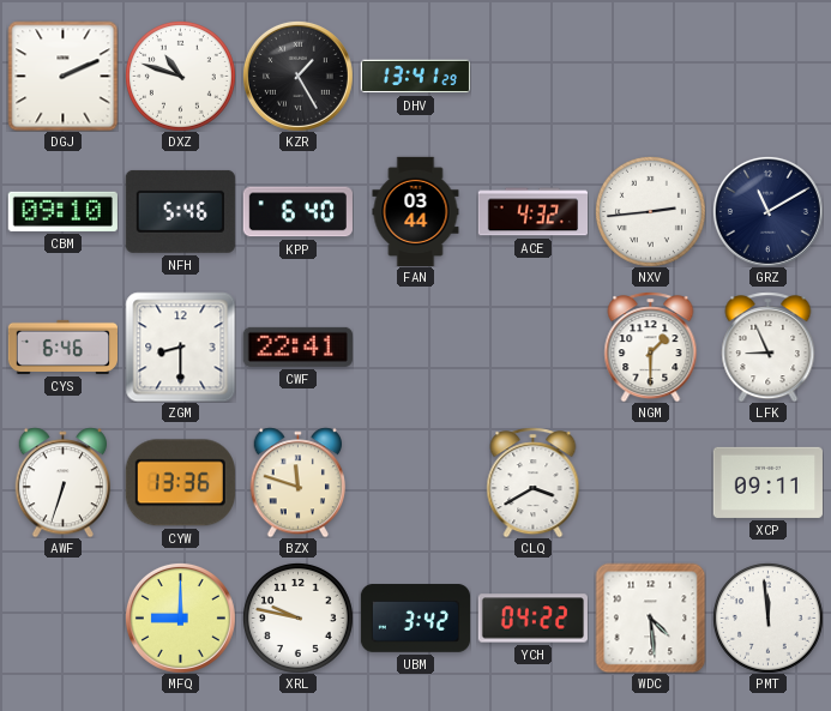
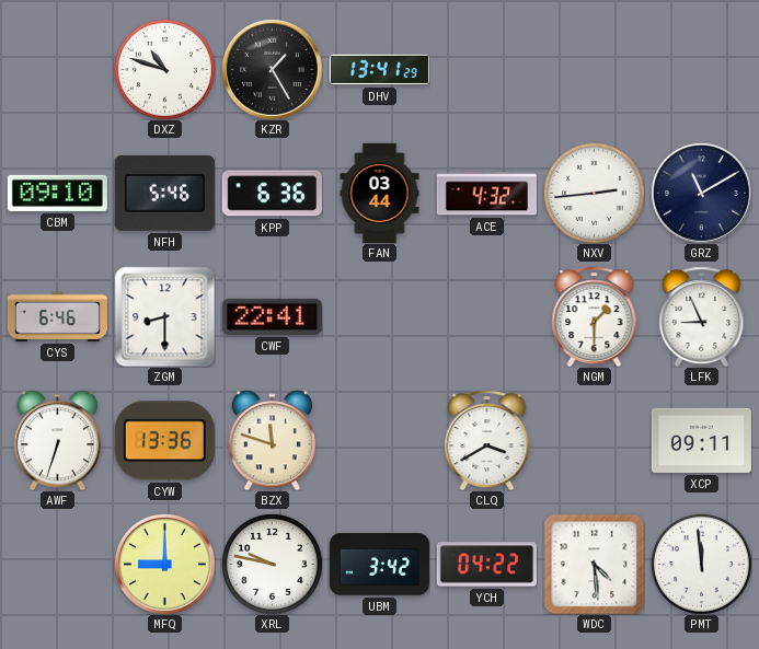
DGJ: 2:11 -> none (62, 76)
KPP: 6:40 -> 6:36 (272, 194)
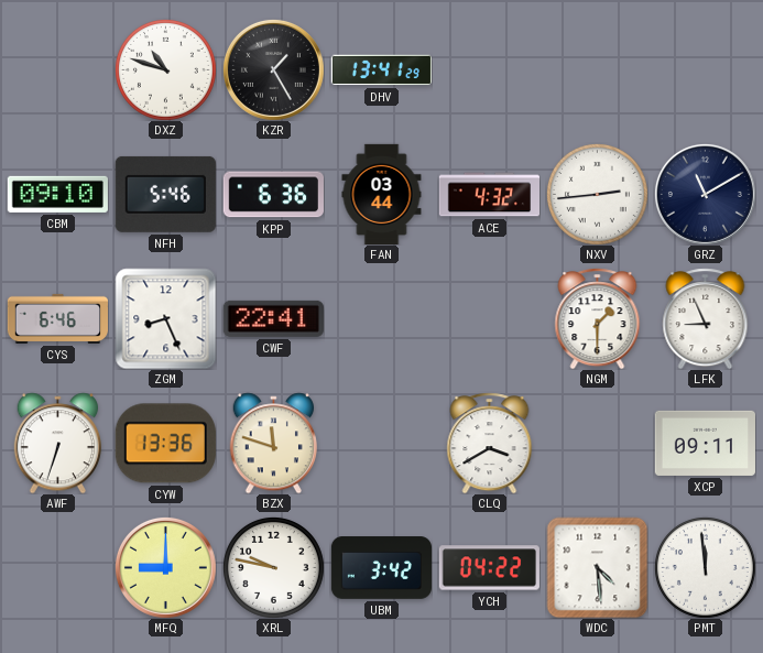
ZGM: 8:30 -> 8:26 (165, 318)
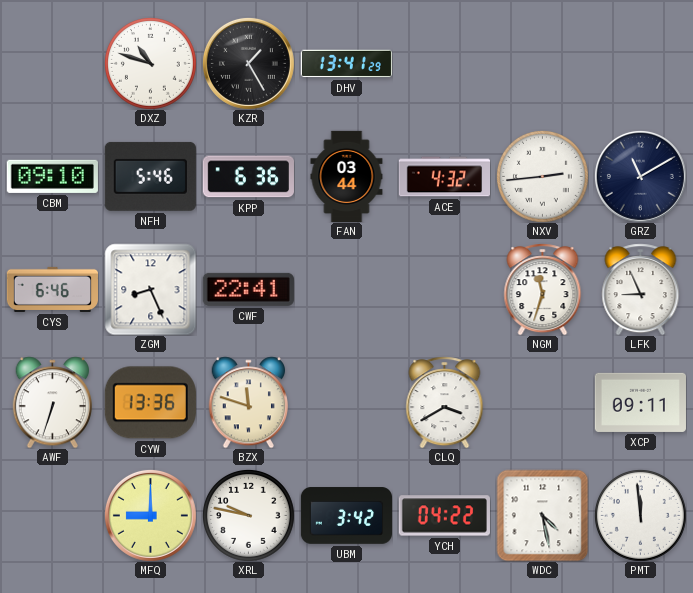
NGM: 1:30 -> 11:33 (543, 289)
WDC: 4:29 -> 4:28 (542, 515)
